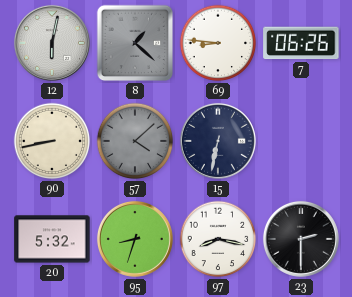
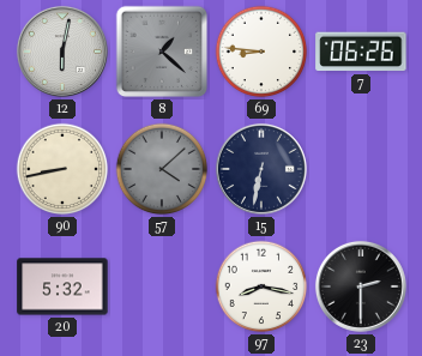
95: 8:33 -> none (135, 239)
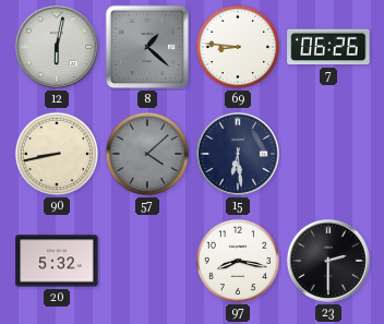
15: 6:32 -> 6:29 (238, 154)
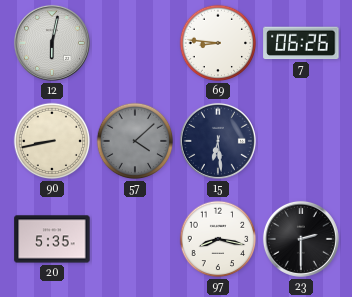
8: 1:22 -> none (147, 47)
20: 5:32 -> 5:35 (52, 239)
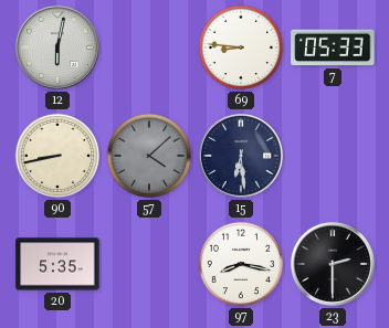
7: 06:26 -> 05:33 (333, 47)
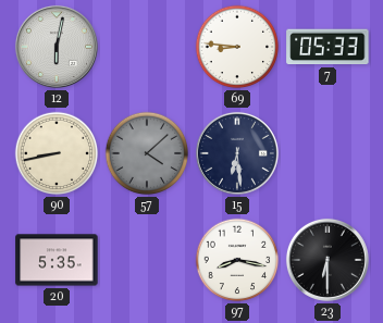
23: 2:30 -> 6:30 (328, 260)
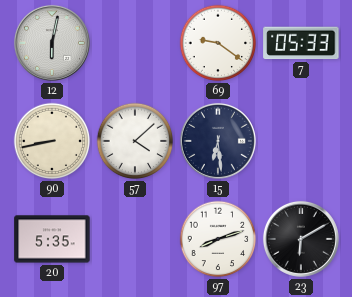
69: 8:46 -> 9:21 (218, 43)
57 dial: grey -> white (135, 141)
97: 8:17 -> 8:12 (218, 239)
23: 6:30 -> 6:10 (301, 239)
